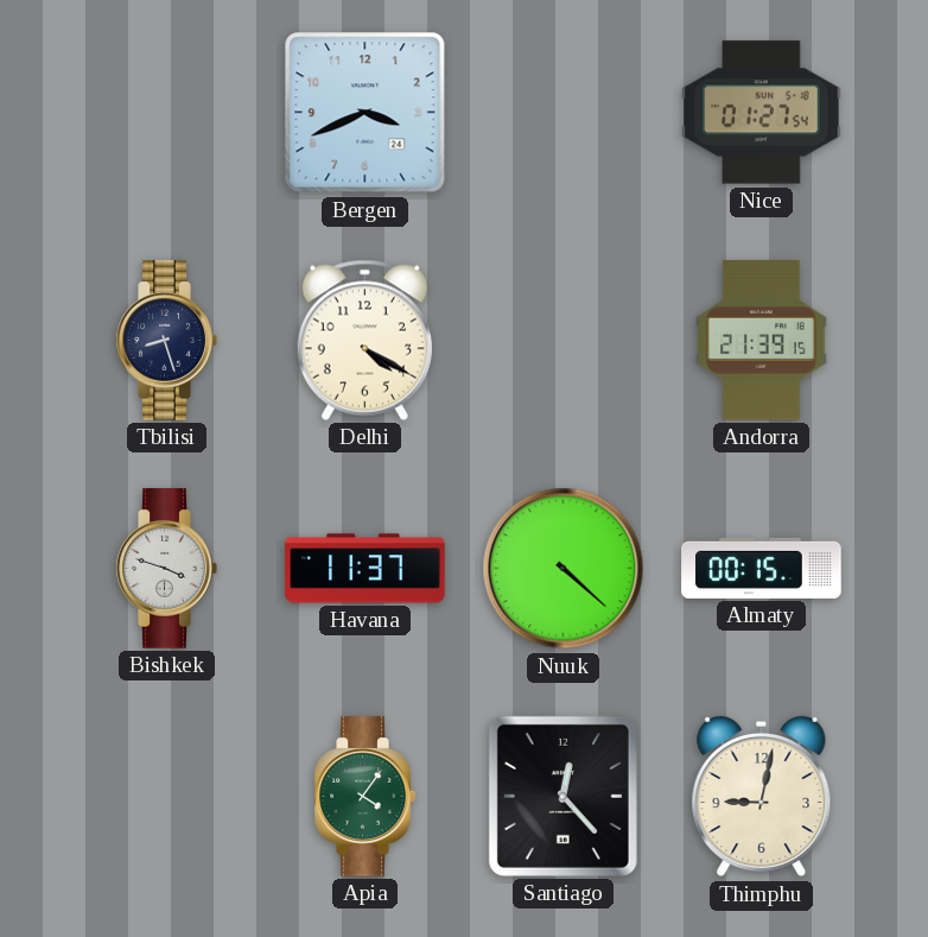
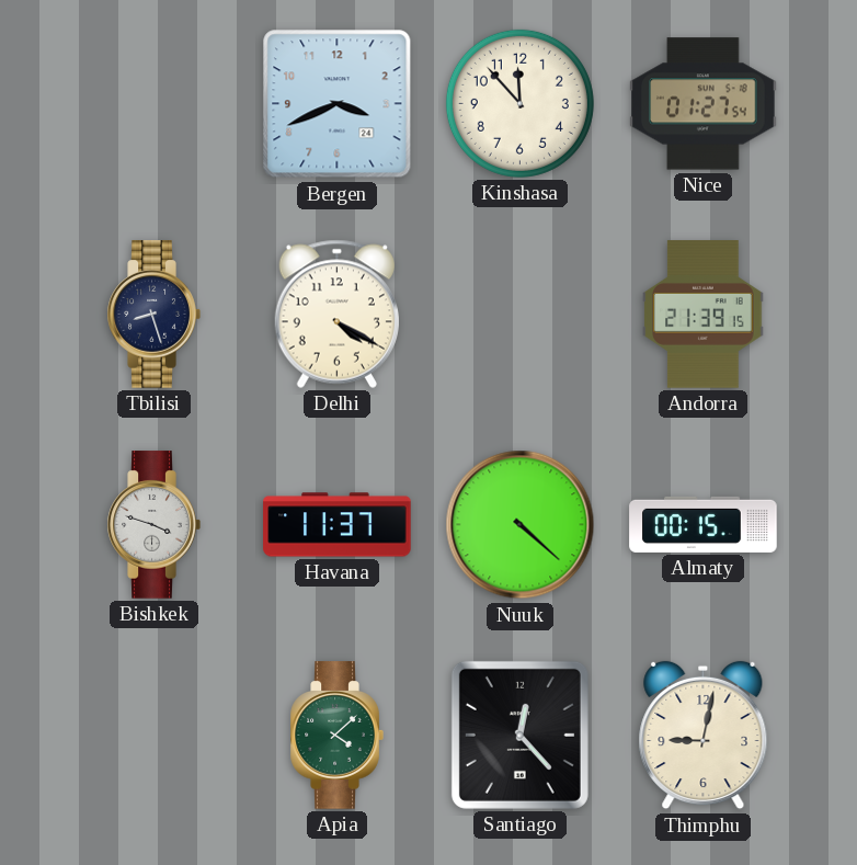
Kinshasa: none -> 11:53 (519, 103)
Apia: 4:06 -> 4:08 (336, 736)
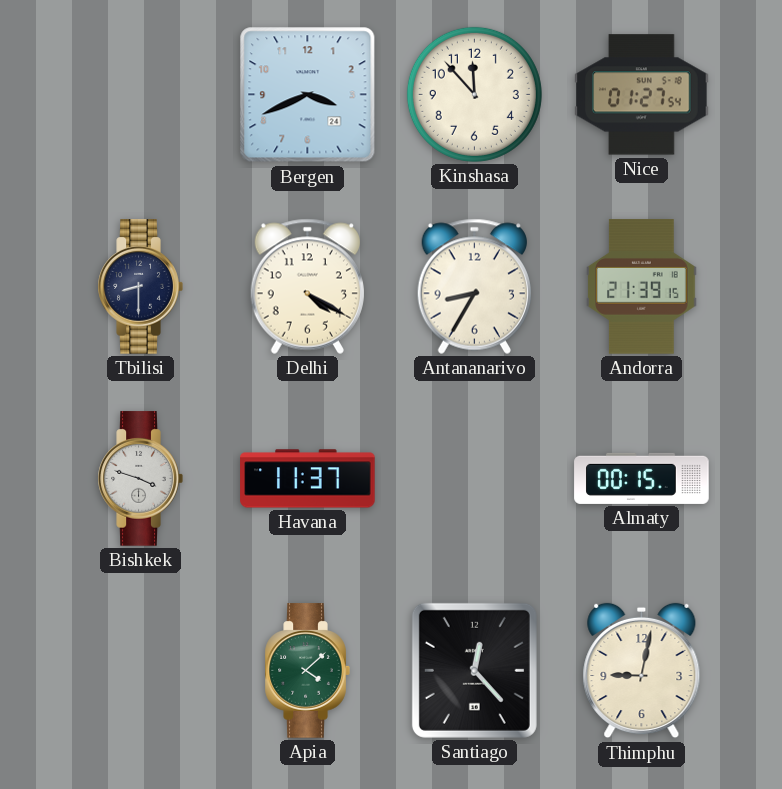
Tbilisi: 8:27 -> 8:30 (140, 287)
Antananarivo: none -> 8:35 (474, 286)
Nuuk: 4:22 -> none (521, 525)
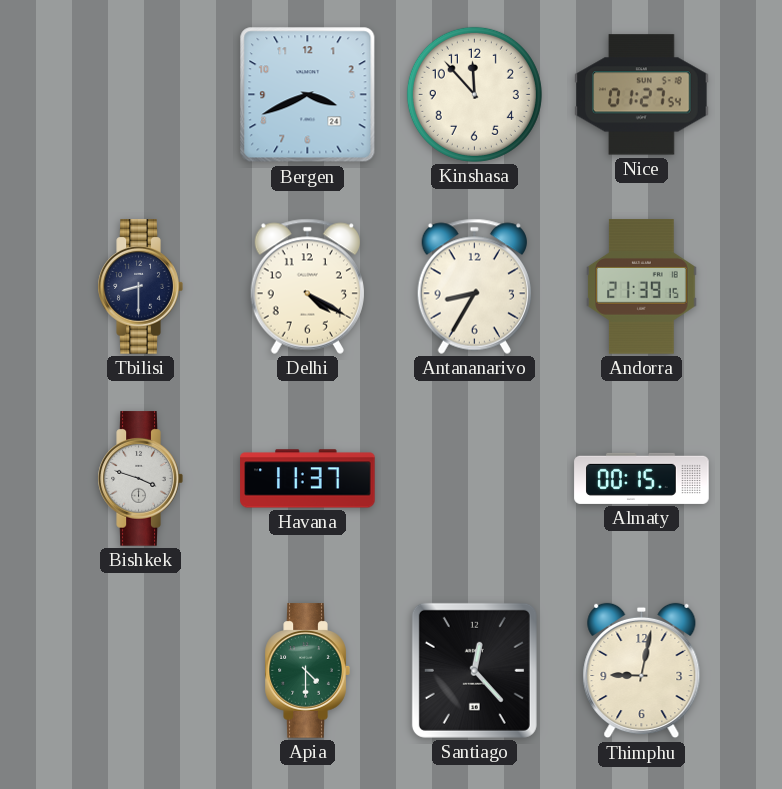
Apia: 4:08 -> 4:30 (307, 671)
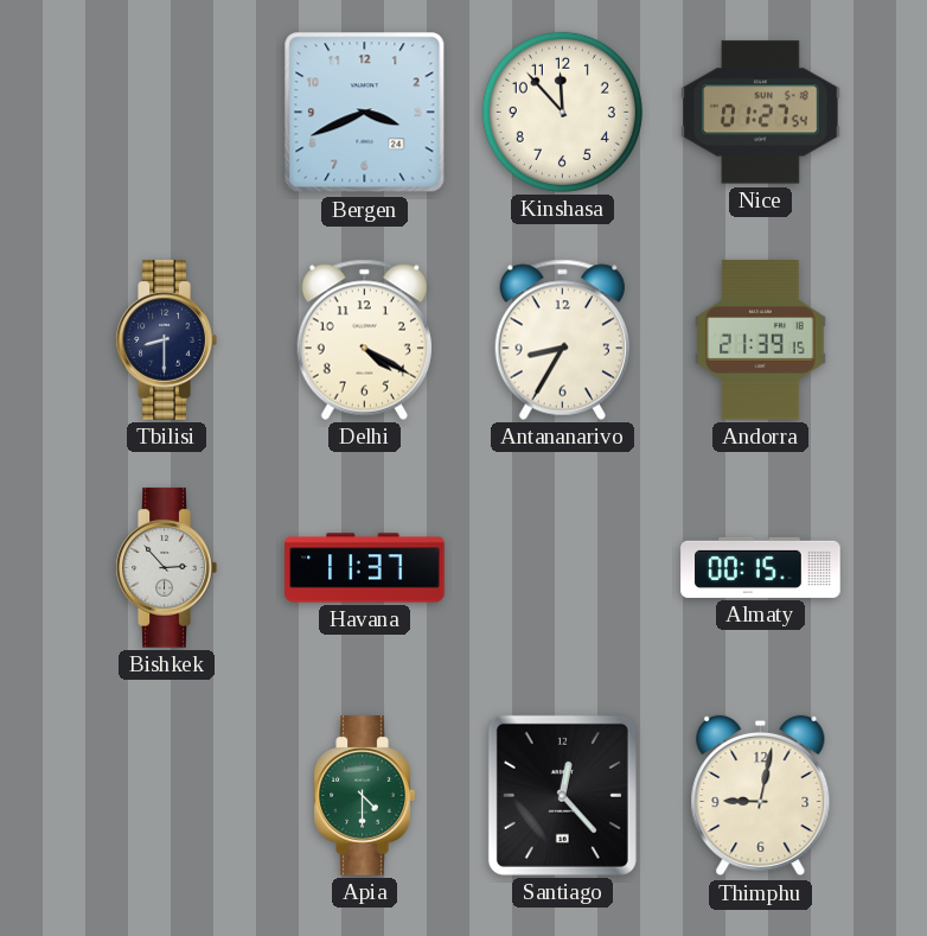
Bishkek: 3:48 -> 2:53 (166, 568)
